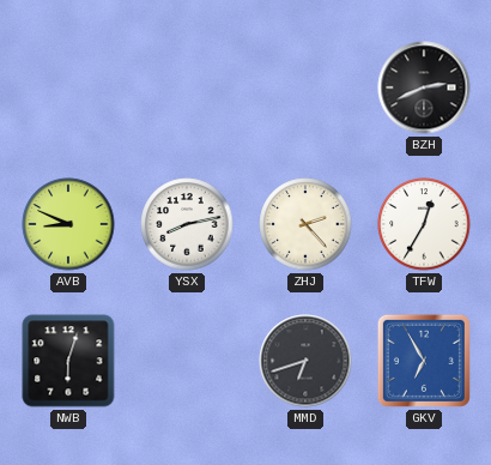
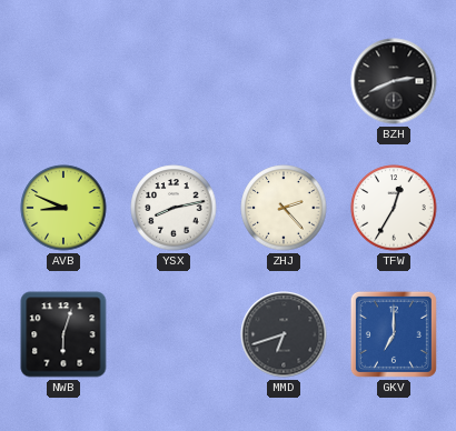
GKV: 6:55 -> 7:00 (394, 334)
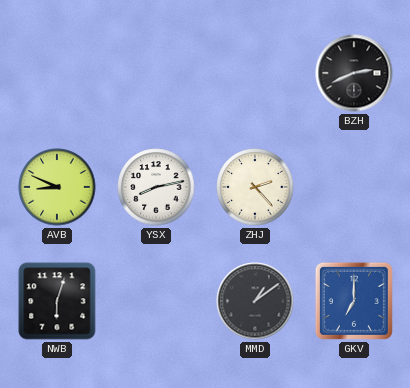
TFW: 12:35 -> none (394, 208)
MMD: 6:42 -> 1:09 (255, 301)
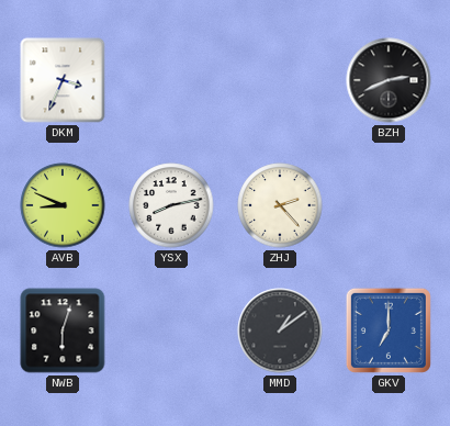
DKM: none -> 3:34 (63, 80)
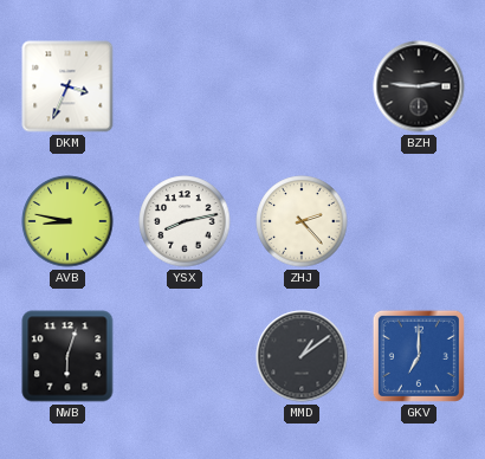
BZH: 2:41 -> 2:46 (419, 86)
AVB: 8:49 -> 8:47 (67, 221)
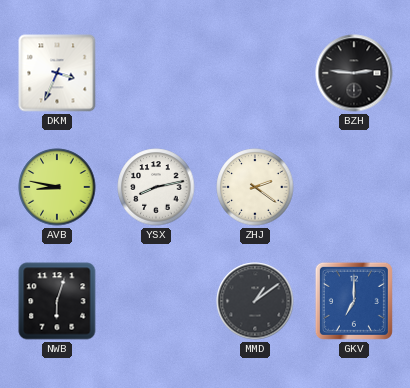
ZHJ: 2:23 -> 2:21 (255, 187)
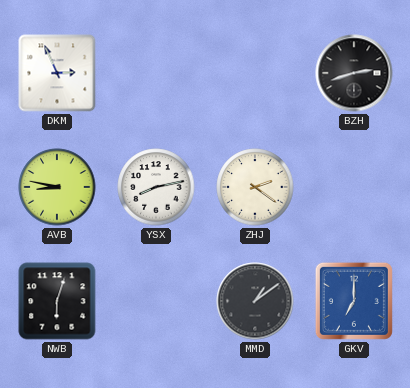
DKM: 3:34 -> 2:56 (57, 73)
BZH: 2:46 -> 2:42 (354, 73)
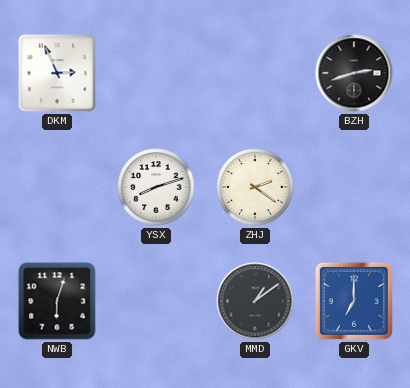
AVB: 8:47 -> none (57, 187)
YSX: 8:13 -> 8:12 (156, 187)
